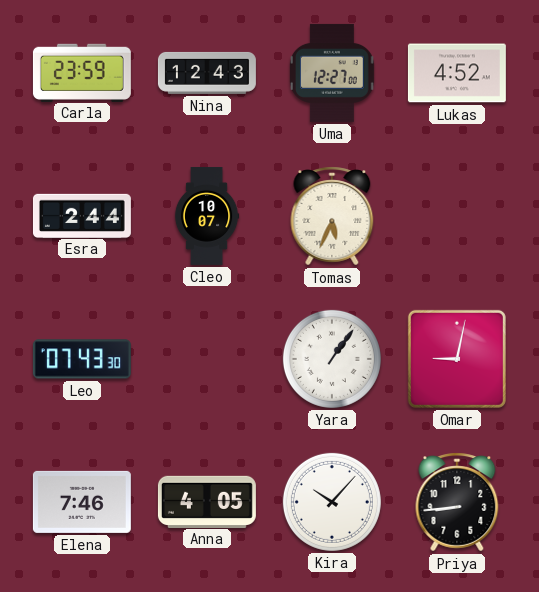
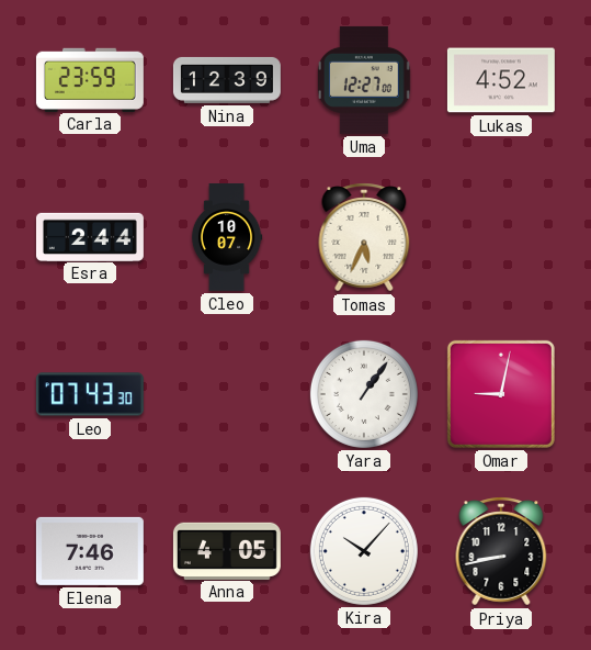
Nina: 12:43 -> 12:39 (227, 80)
Priya: 8:44 -> 8:43 (501, 551)
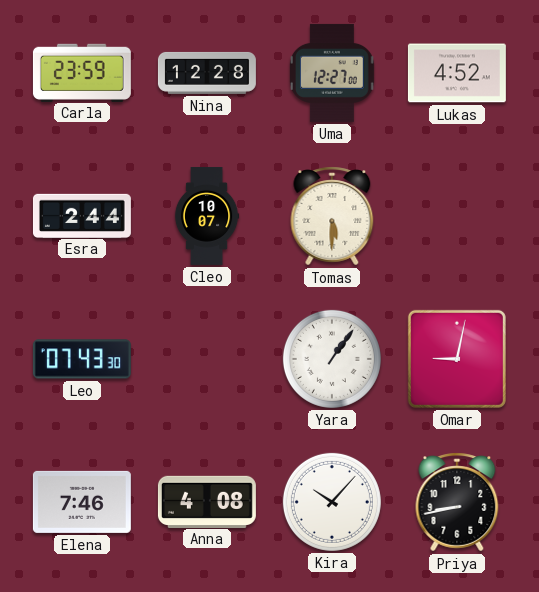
Nina: 12:39 -> 12:28 (207, 73)
Tomas: 5:34 -> 5:30 (332, 216)
Anna: 4:05 -> 4:08 (207, 501)
